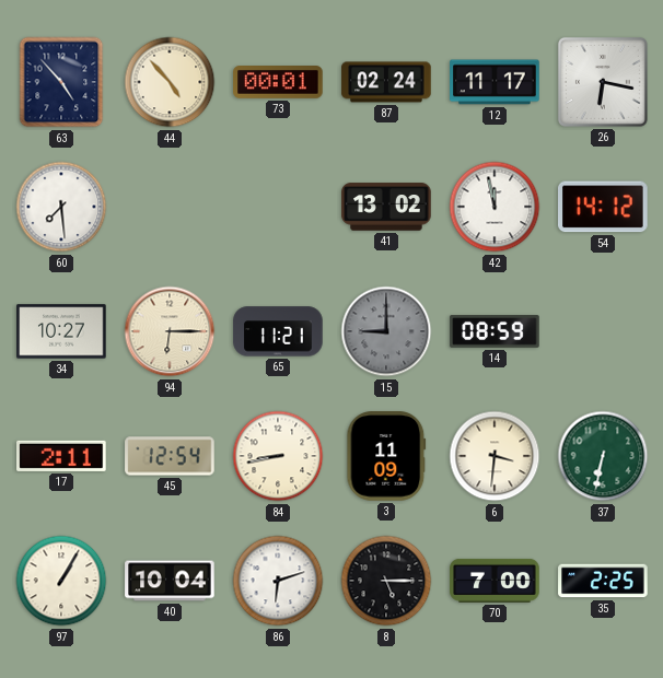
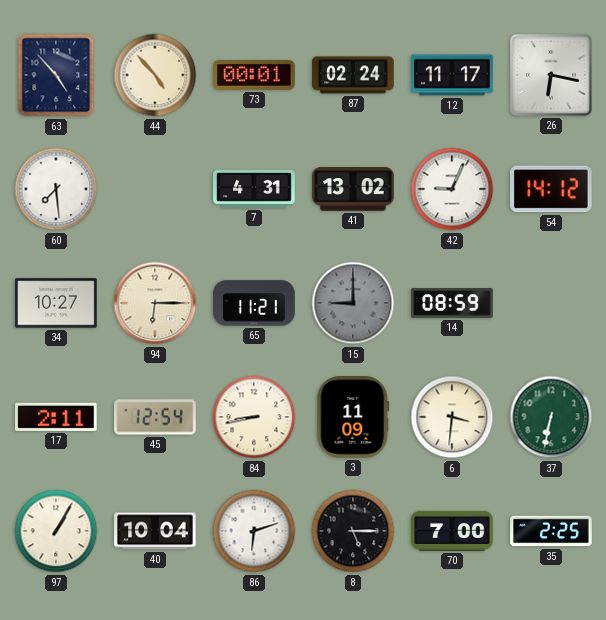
7: none -> 4:31 (254, 189)
42: 11:58 -> 9:04 (452, 189)
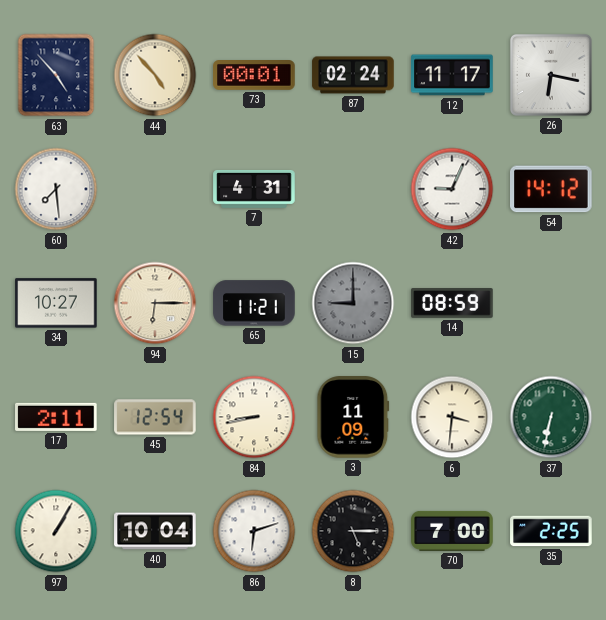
41: 13:02 -> none (353, 189)
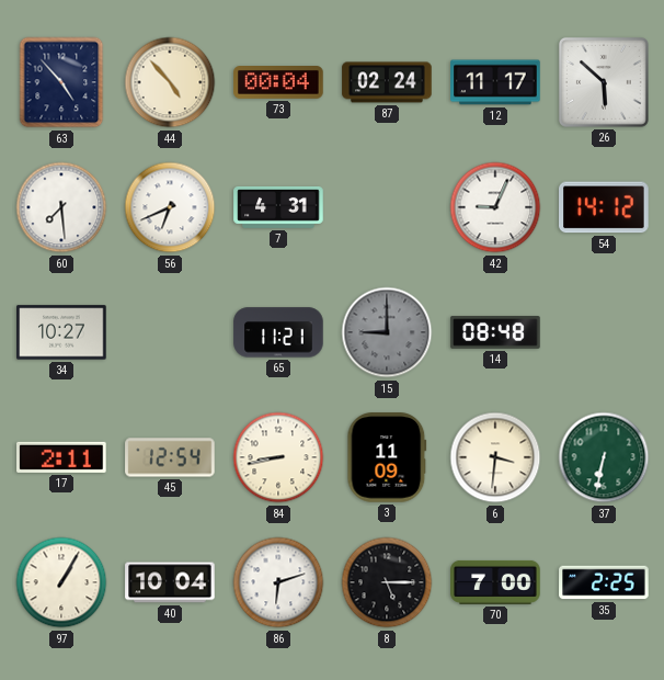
73: 00:01 -> 00:04 (278, 83)
26: 6:17 -> 5:52 (604, 82)
56: none -> 6:41 (170, 207)
94: 6:15 -> none (155, 303)
14: 08:59 -> 08:48 (495, 332)
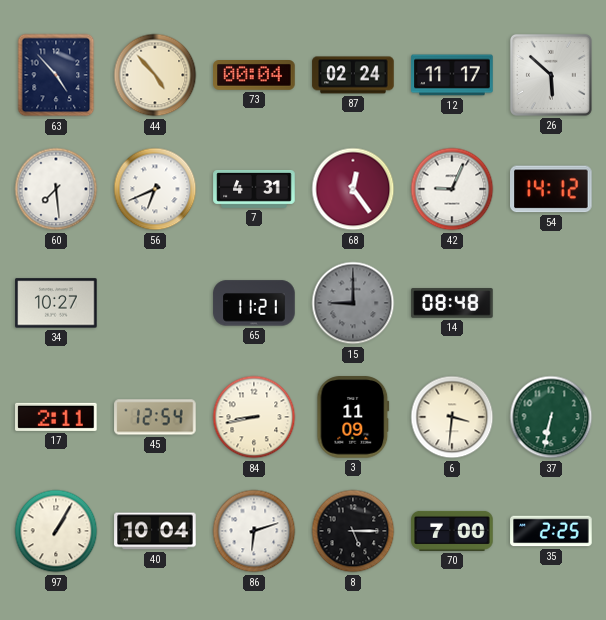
68: none -> 12:24 (353, 189)
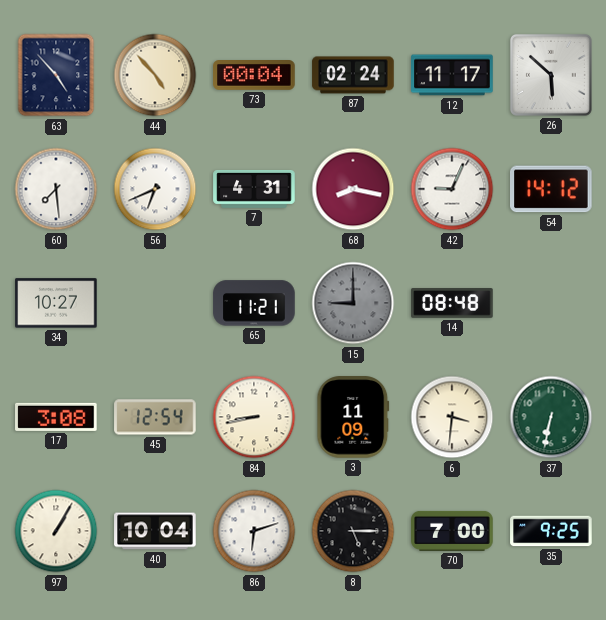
68: 12:24 -> 8:17 (353, 189)
17: 2:11 -> 3:08 (56, 417)
35: 2:25 -> 9:25 (551, 531)
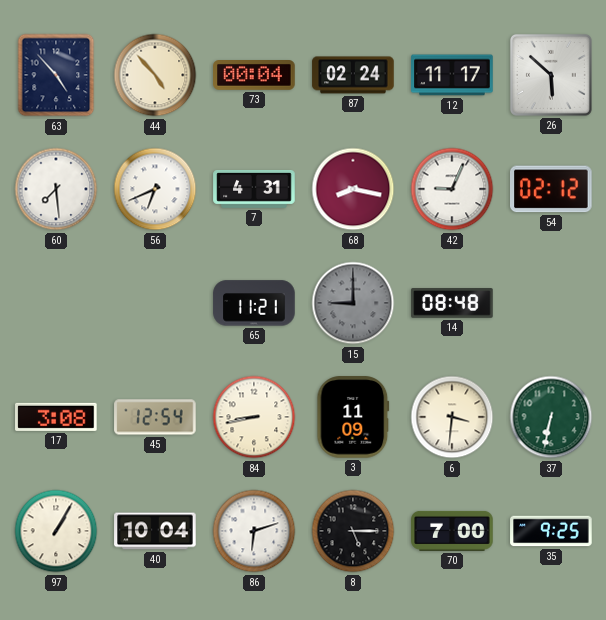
54: 14:12 -> 02:12 (552, 189)
34: 10:27 -> none (56, 303)
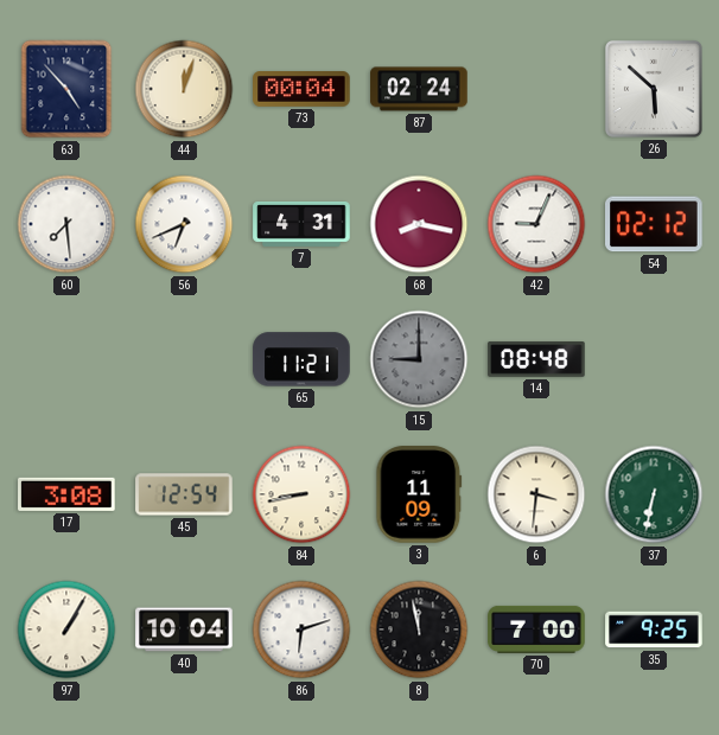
44: 4:53 -> 12:03 (184, 89)
12: 11:17 -> none (452, 75)
8: 5:15 -> 11:58 (419, 629)
